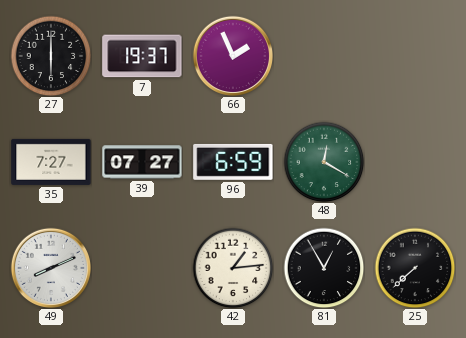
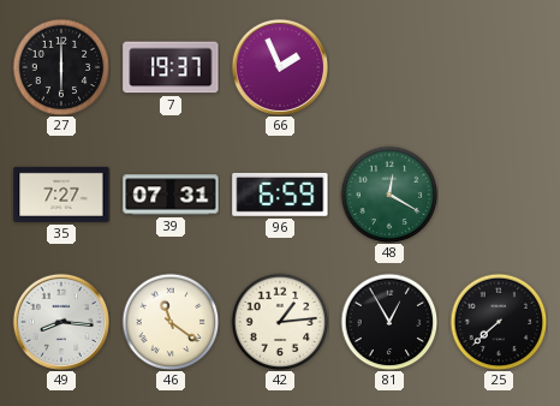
39: 07:27 -> 07:31 (171, 195)
49: 8:11 -> 8:16 (60, 321)
46: none -> 11:21 (171, 322)
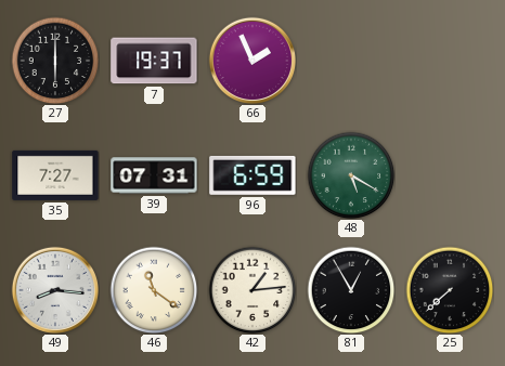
48: 12:20 -> 5:20 (351, 175)
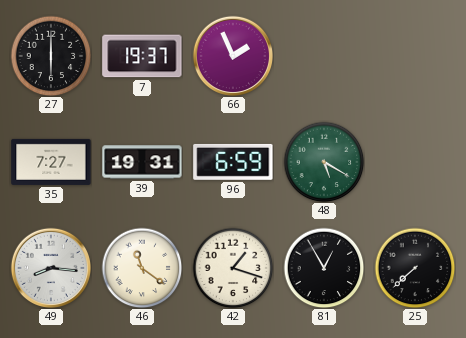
39: 07:31 -> 19:31 (142, 162)
42: 1:14 -> 1:18 (233, 268)
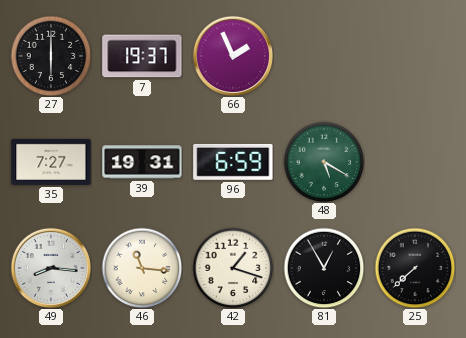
46: 11:21 -> 11:16 (142, 268)
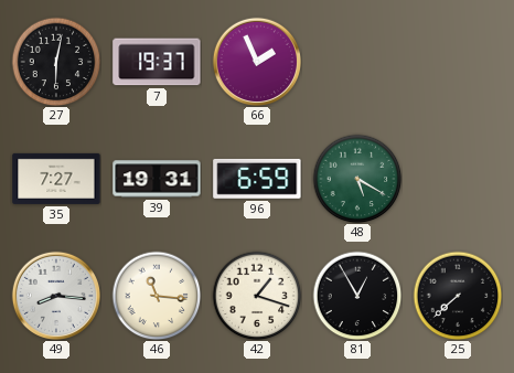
27: 6:00 -> 6:02 (56, 62)
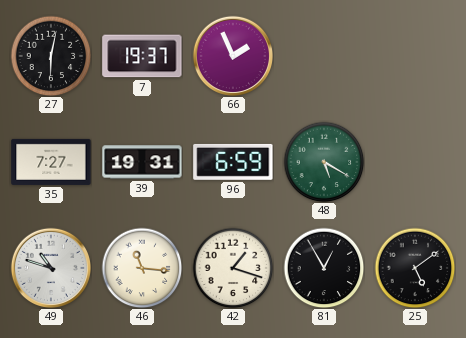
49: 8:16 -> 10:48 (50, 267)
25: 7:38 -> 5:09 (415, 268)
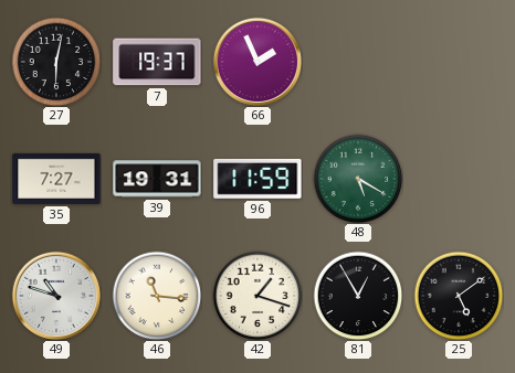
96: 6:59 -> 11:59 (257, 179)
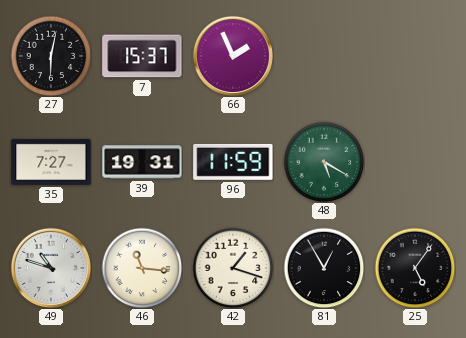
7: 19:37 -> 15:37 (142, 56)
25: 5:09 -> 5:06 (415, 268)
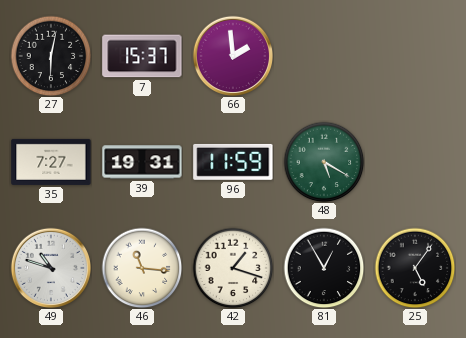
66: 1:56 -> 1:59 (232, 55)
